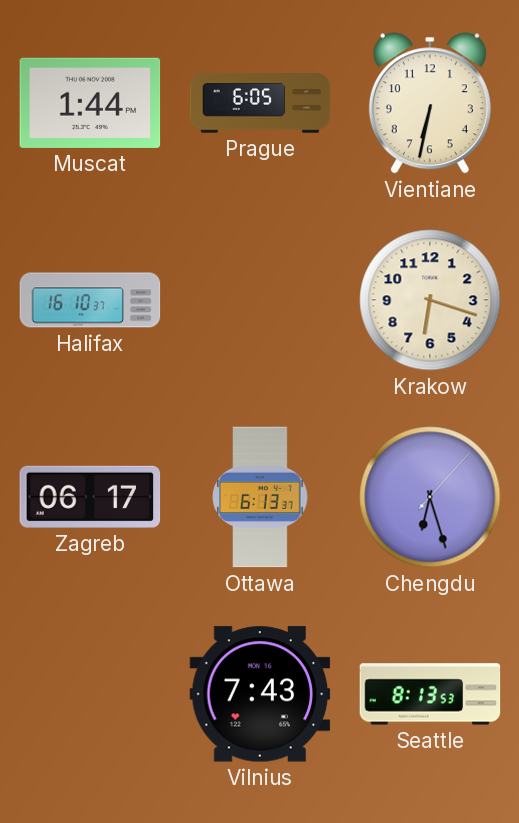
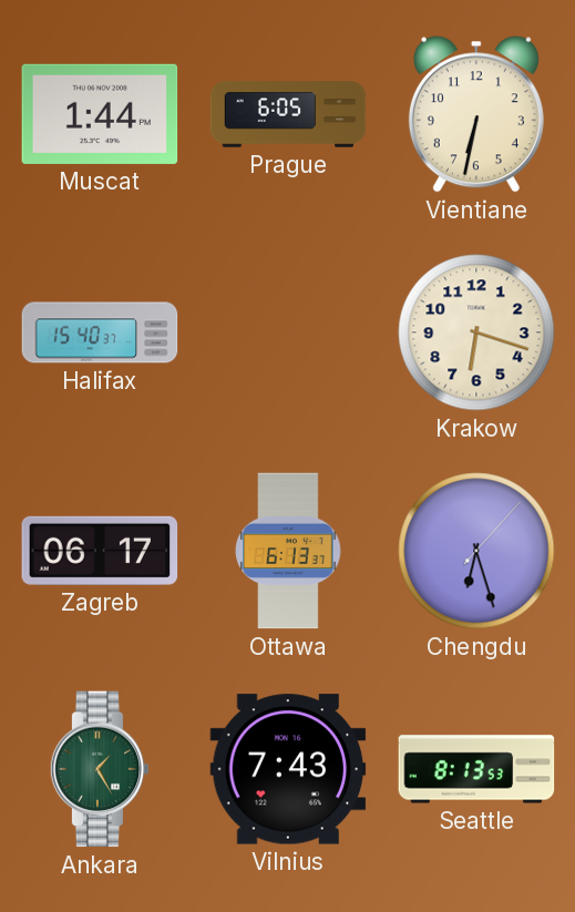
Halifax: 16:10 -> 15:40 (100, 332)
Ankara: none -> 1:25 (100, 769)
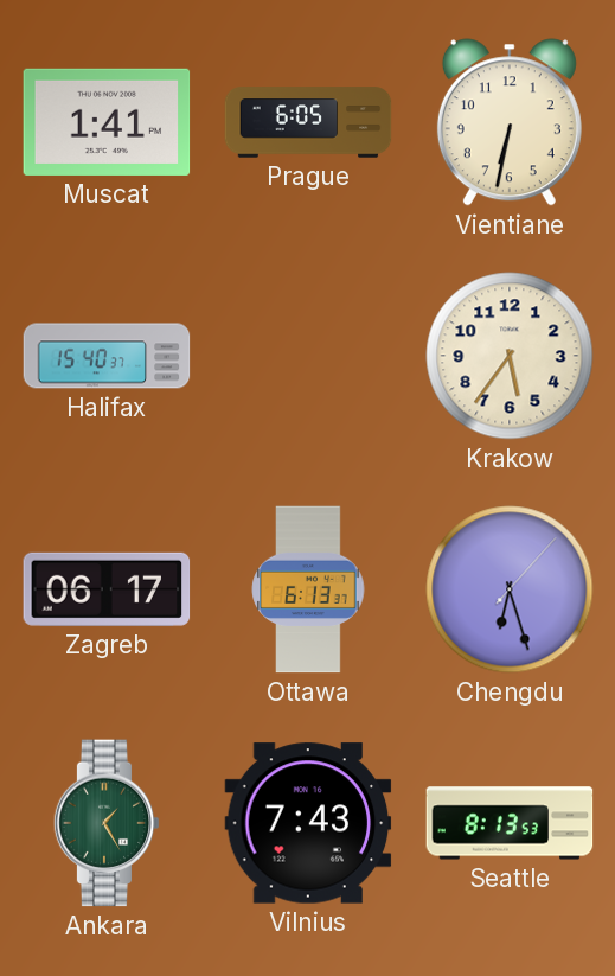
Muscat: 1:44 -> 1:41 (107, 122)
Krakow: 6:18 -> 5:36 (510, 356)
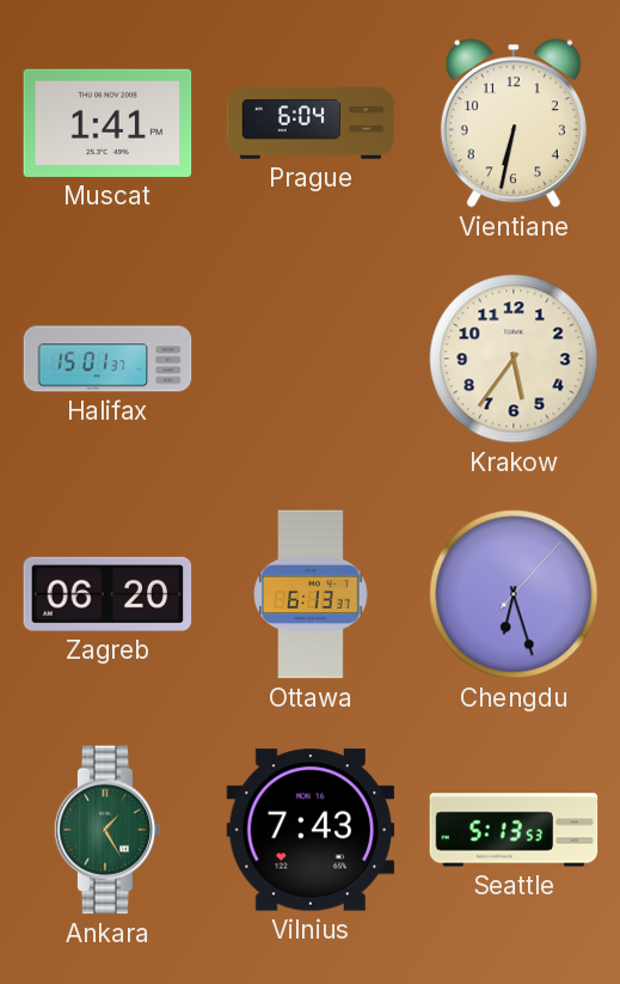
Prague: 6:05 -> 6:04 (311, 123)
Halifax: 15:40 -> 15:01 (108, 359)
Zagreb: 06:17 -> 06:20 (108, 594)
Seattle: 8:13 -> 5:13 (514, 830)
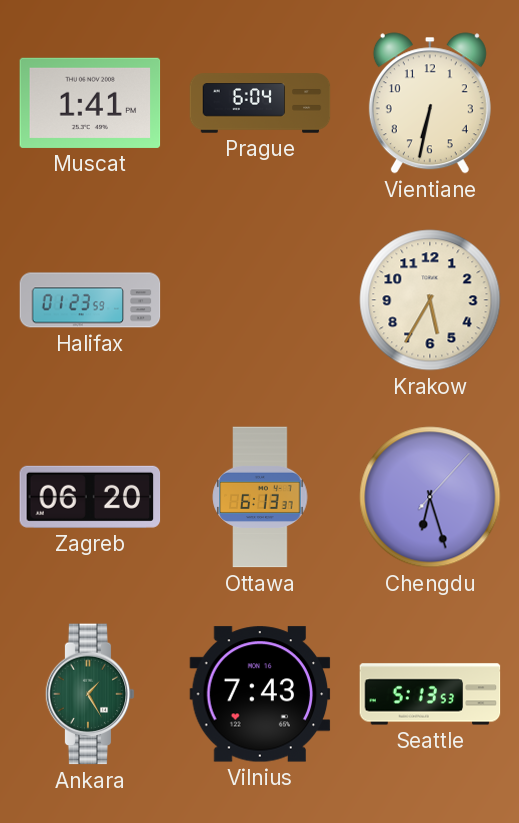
Halifax: 15:01 -> 01:23 (90, 300)
Krakow: 5:36 -> 5:35 (430, 300)
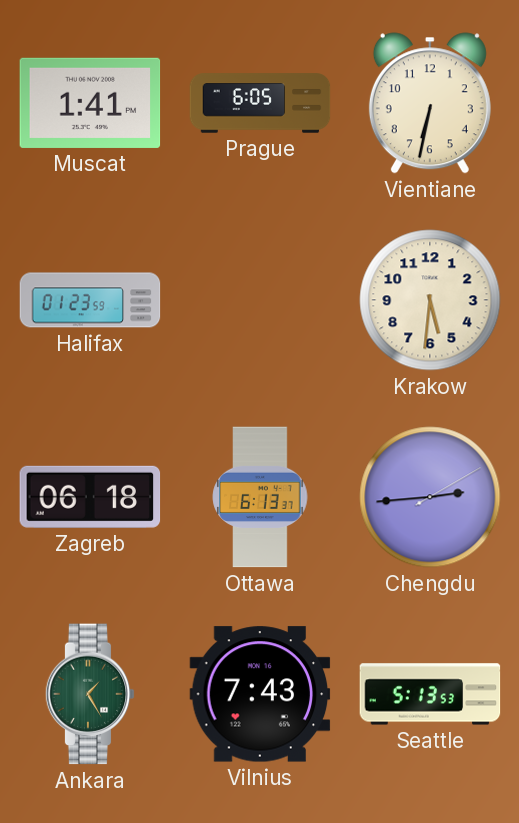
Prague: 6:04 -> 6:05 (260, 103)
Krakow: 5:35 -> 5:31 (430, 300)
Zagreb: 06:20 -> 06:18 (90, 497)
Chengdu: 6:27 -> 2:44 (430, 497)
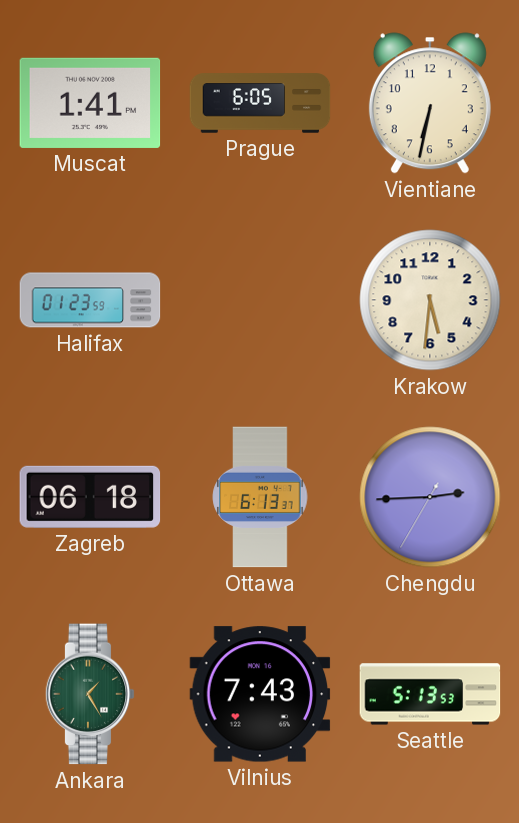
Chengdu: 2:44:10 -> 2:44:35 (430, 497)
